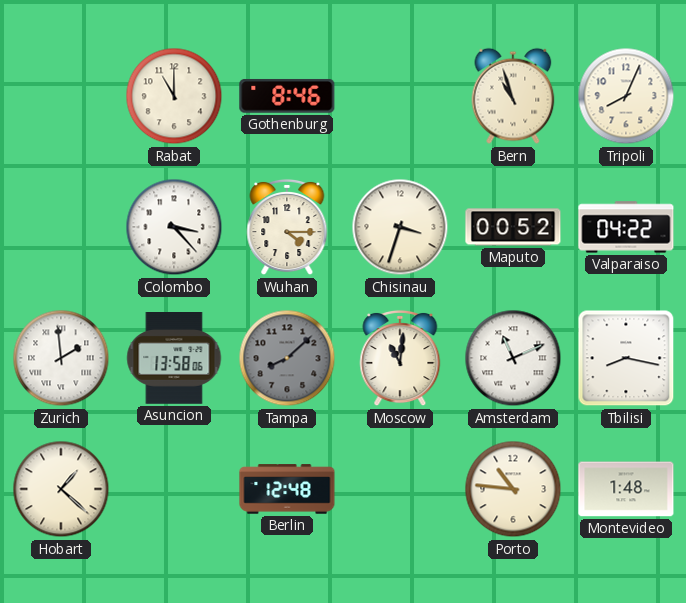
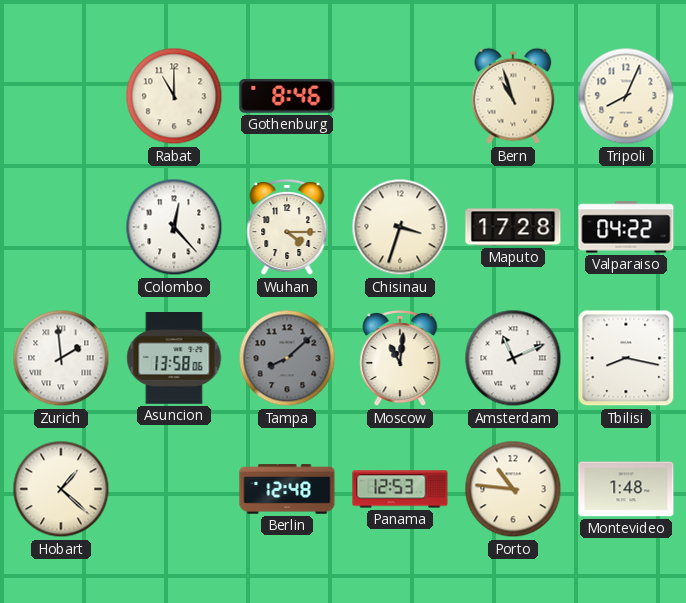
Colombo: 3:23 -> 12:23 (174, 227)
Maputo: 00:52 -> 17:28 (513, 227)
Panama: none -> 12:53 (400, 489)
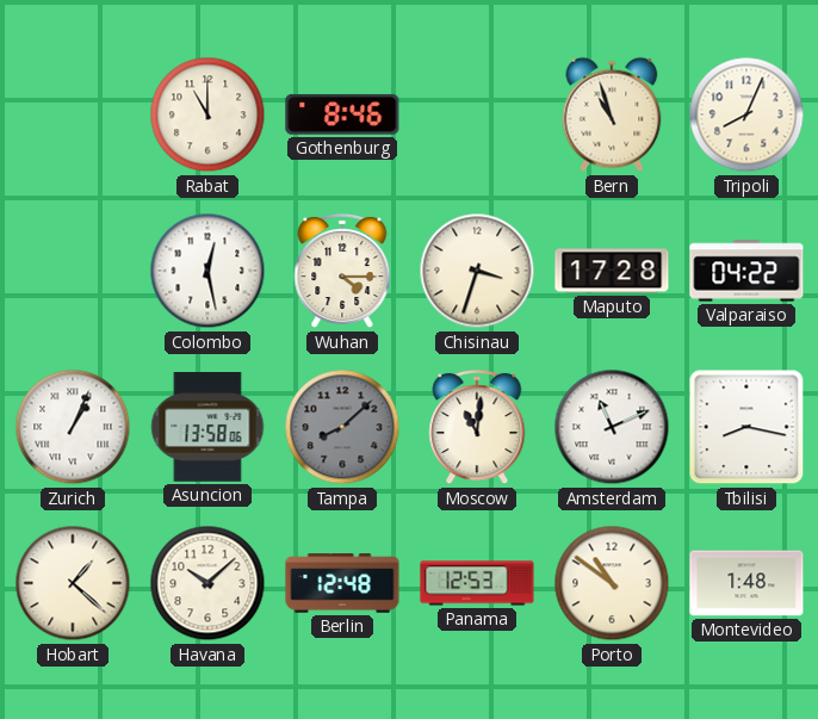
Colombo: 12:23 -> 12:28 (207, 271)
Zurich: 1:59 -> 1:04 (73, 427)
Havana: none -> 10:08 (207, 583)
Porto: 10:46 -> 10:51 (612, 583)
